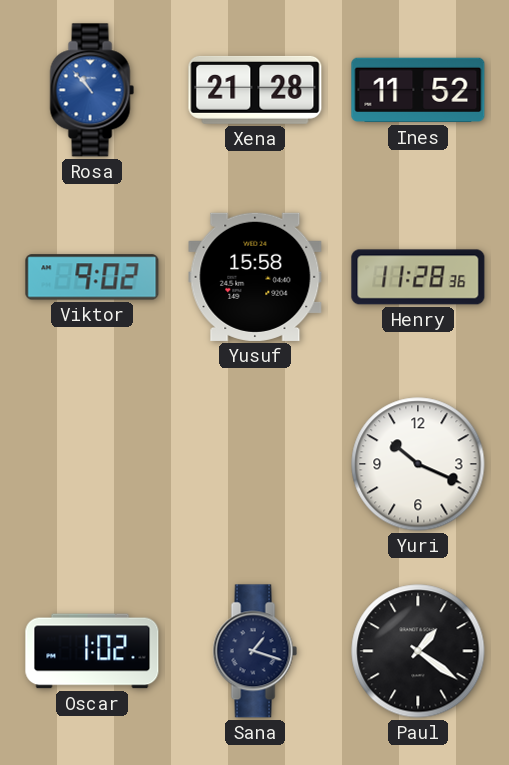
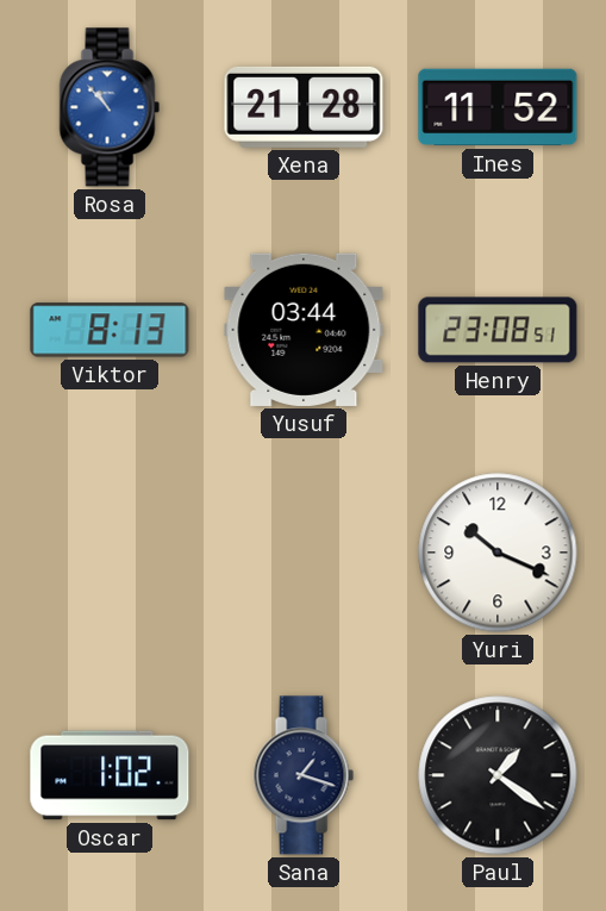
Viktor: 9:02 -> 8:13 (110, 330)
Yusuf: 15:58 -> 03:44 (304, 330)
Henry: 11:28 -> 23:08 (498, 330)
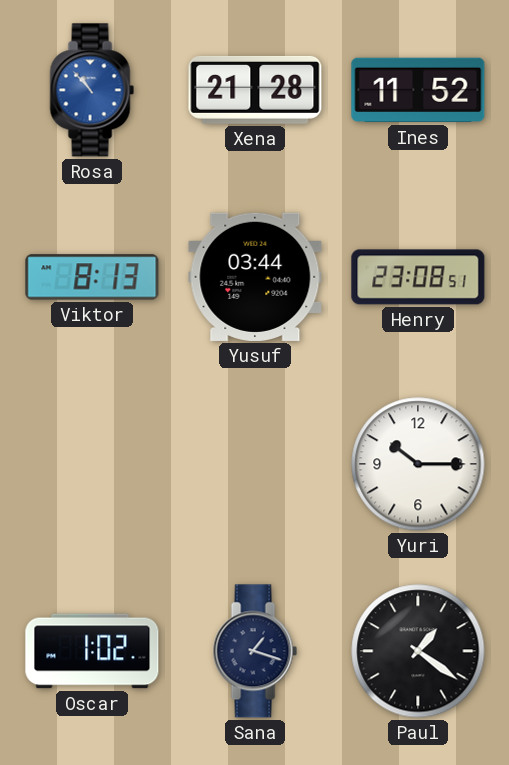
Yuri: 10:19 -> 10:15 (418, 464)
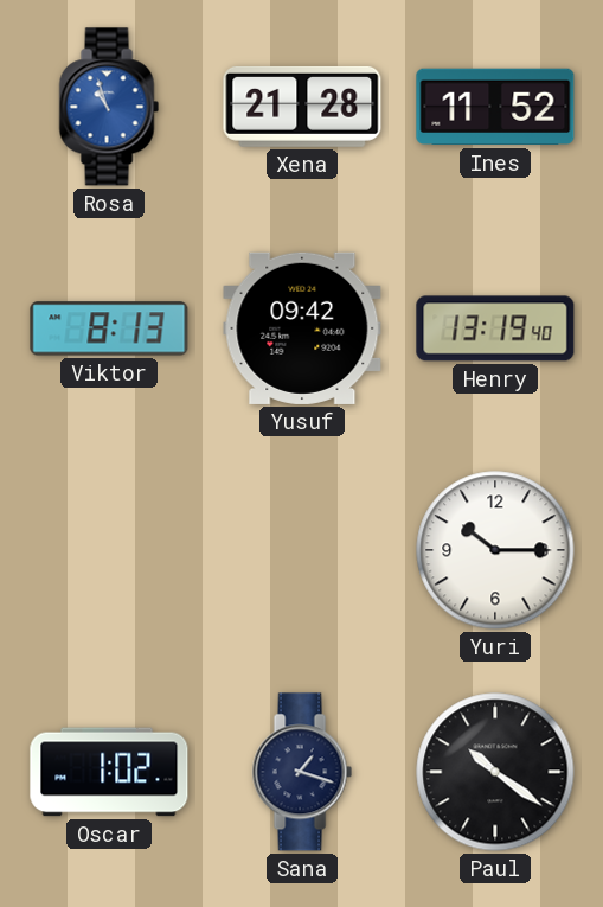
Rosa: 10:53 -> 10:57 (109, 107)
Yusuf: 03:44 -> 09:42 (302, 328)
Henry: 23:08 -> 13:19 (495, 328)
Paul: 1:21 -> 10:21 (495, 772)
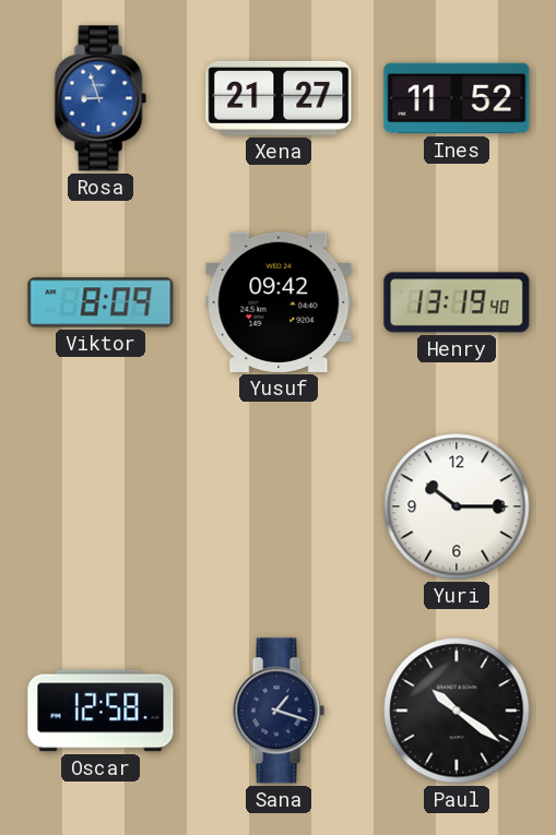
Rosa: 10:57 -> 8:57 (100, 98)
Xena: 21:28 -> 21:27 (279, 98)
Viktor: 8:13 -> 8:09 (100, 302)
Oscar: 1:02 -> 12:58 (100, 711)
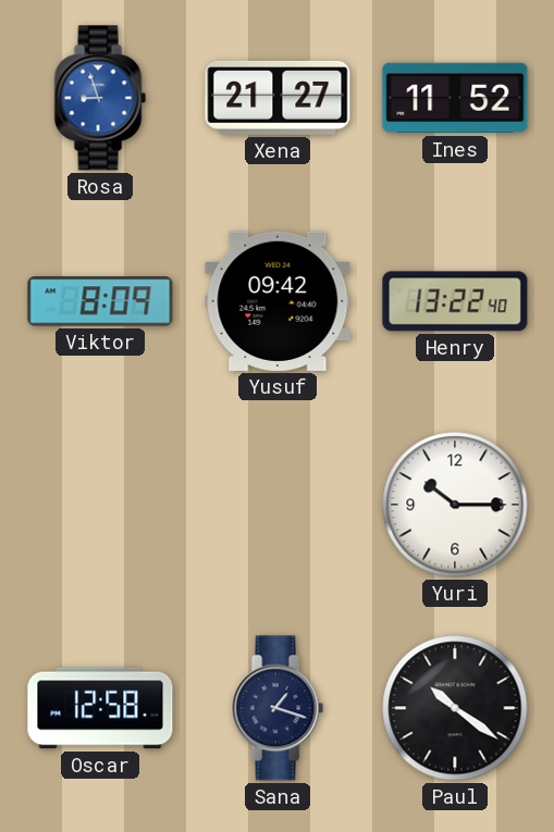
Henry: 13:19 -> 13:22 (455, 301)
